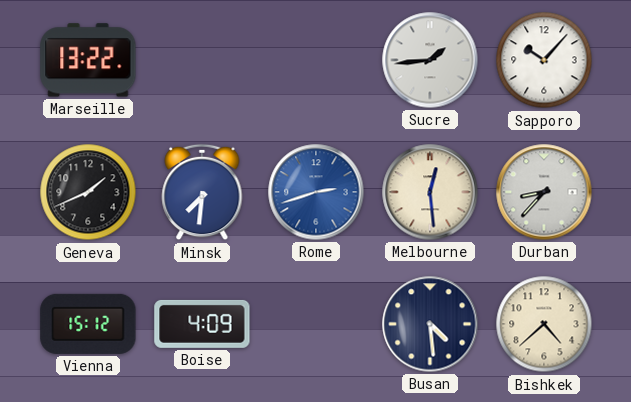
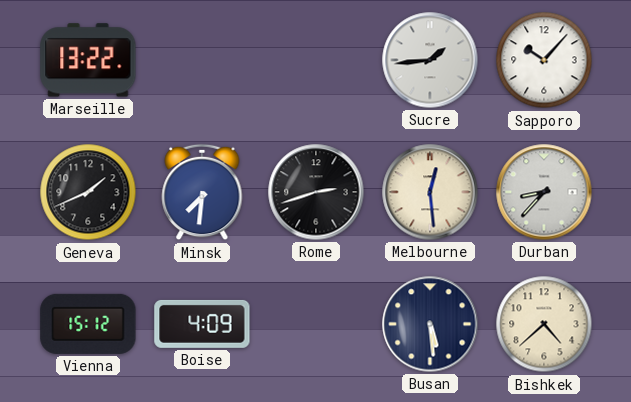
Rome dial: blue -> black (316, 192)
Busan: 4:29 -> 5:29 (430, 324)
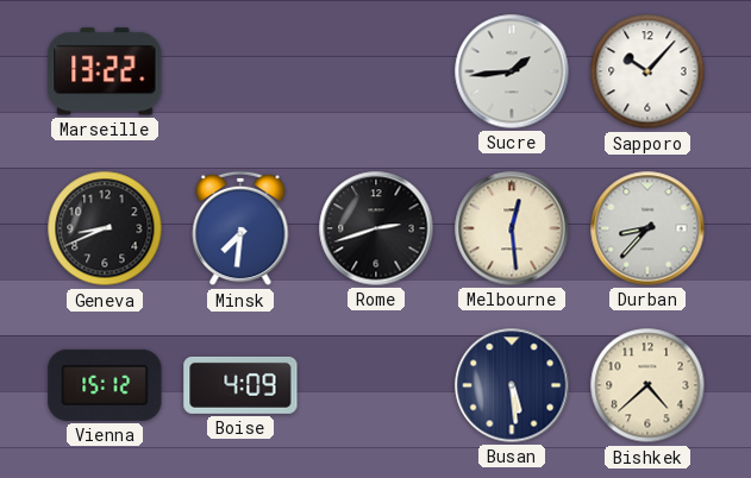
Geneva: 1:41 -> 8:41 (105, 228)
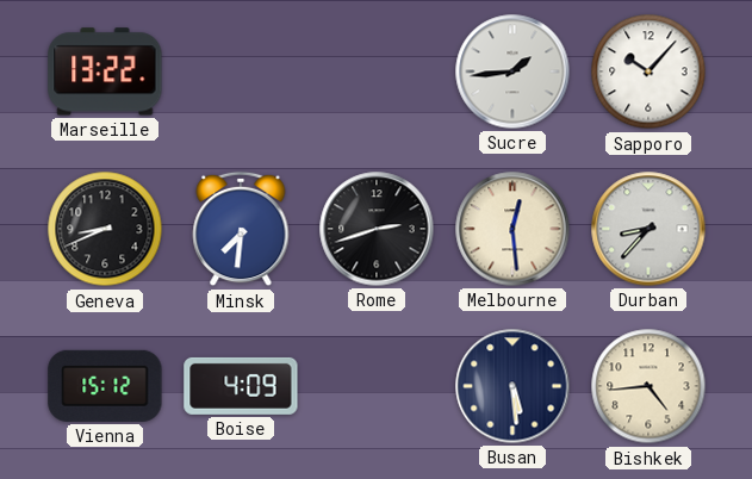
Bishkek: 4:38 -> 4:44 (648, 386)
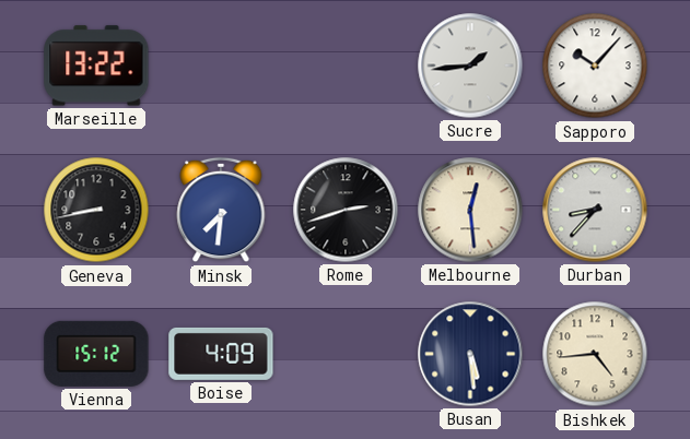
Geneva: 8:41 -> 8:43 (96, 210)
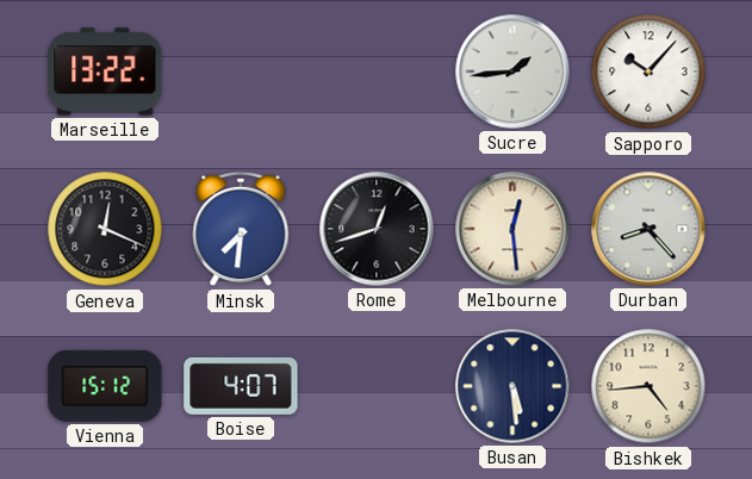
Geneva: 8:43 -> 12:19 (105, 229)
Rome: 2:42 -> 12:42 (377, 229)
Durban: 8:37 -> 8:23 (648, 229)
Boise: 4:09 -> 4:07 (241, 386)
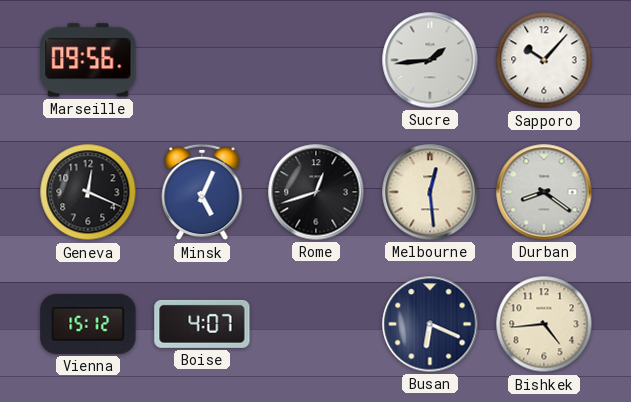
Marseille: 13:22 -> 09:56 (88, 60)
Minsk: 7:31 -> 5:04 (202, 192)
Durban: 8:23 -> 8:21 (544, 192)
Busan: 5:29 -> 6:19 (430, 324)
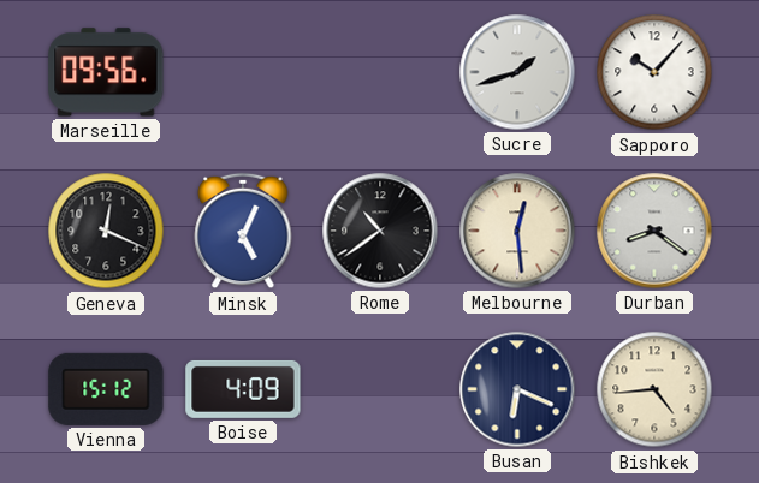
Sucre: 1:44 -> 1:42 (517, 72)
Rome: 12:42 -> 10:39 (380, 231)
Boise: 4:07 -> 4:09 (243, 389)
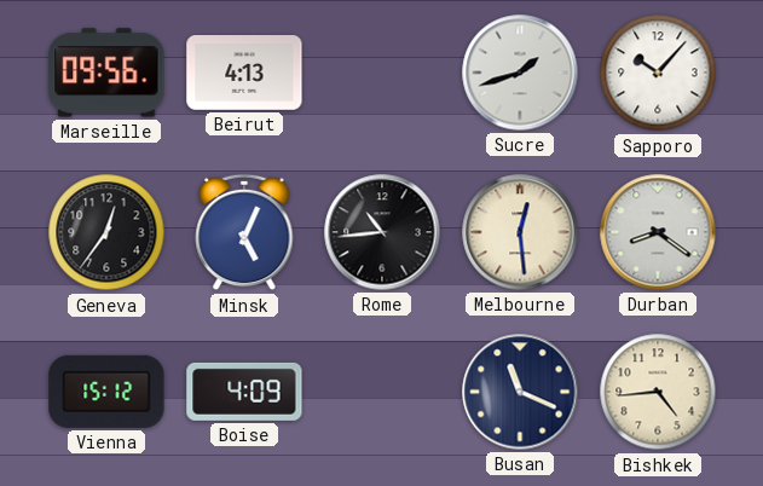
Beirut: none -> 4:13 (244, 74)
Geneva: 12:19 -> 12:36 (106, 232)
Rome: 10:39 -> 10:44 (382, 232)
Busan: 6:19 -> 11:19 (520, 392)
